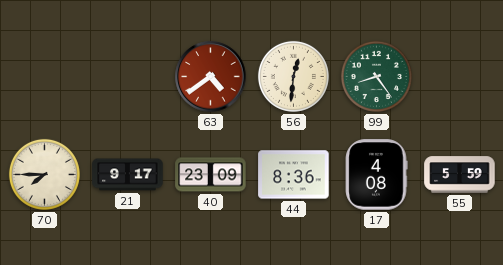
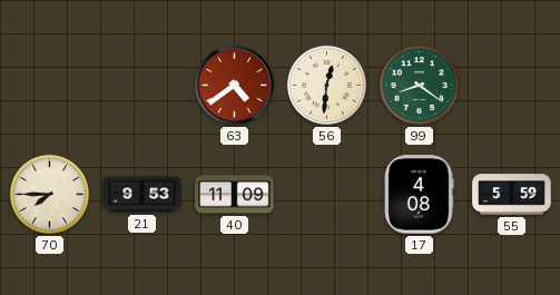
99: 8:24 -> 8:21 (419, 85)
21: 9:17 -> 9:53 (143, 195)
40: 23:09 -> 11:09 (235, 195)
44: 8:36 -> none (294, 175)
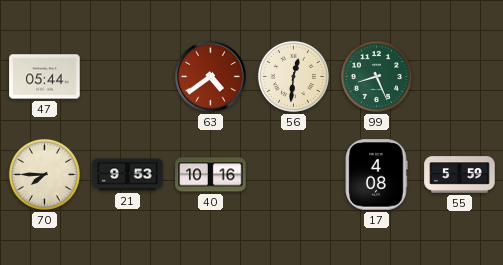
47: none -> 05:44 (45, 77)
99: 8:21 -> 8:26 (376, 76)
40: 11:09 -> 10:16 (211, 175)
